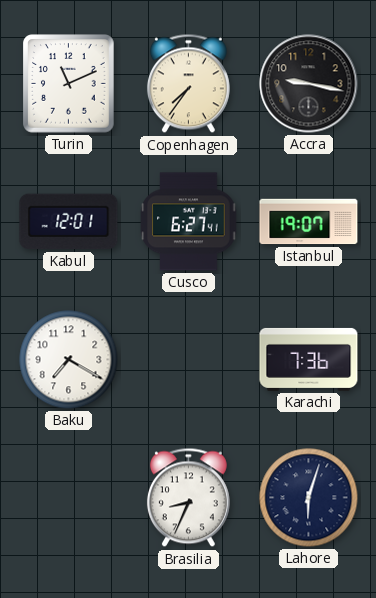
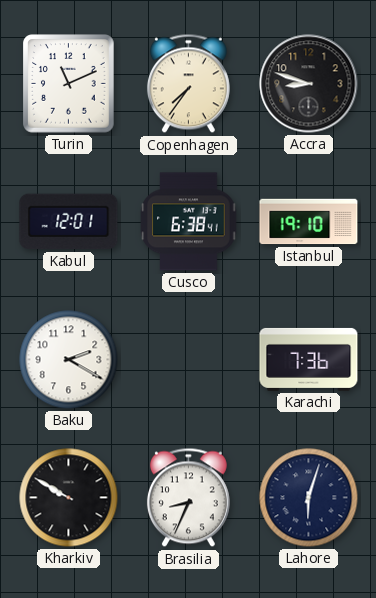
Accra: 9:17 -> 8:48 (309, 84)
Cusco: 6:27 -> 6:38 (189, 222)
Istanbul: 19:07 -> 19:10 (309, 222)
Baku: 7:20 -> 2:20 (69, 360)
Kharkiv: none -> 9:50 (69, 498)
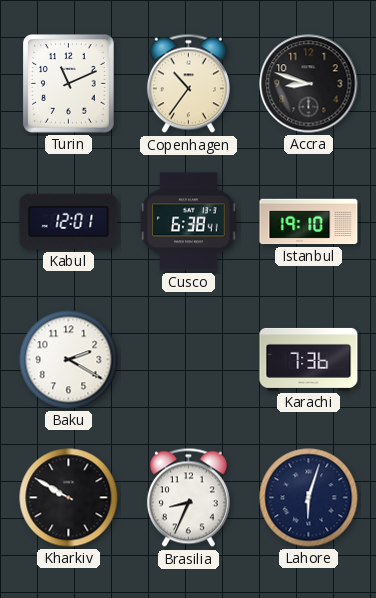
Copenhagen: 7:36 -> 10:36 (188, 84)
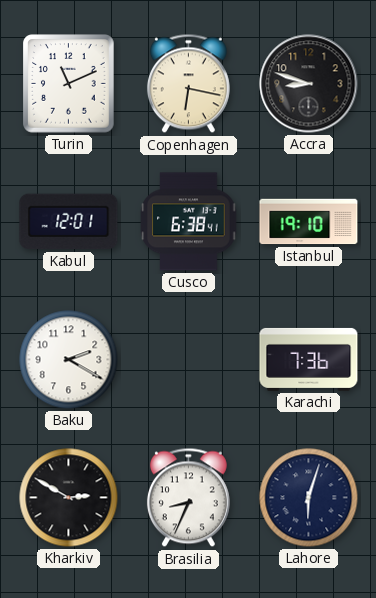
Copenhagen: 10:36 -> 6:17 (188, 84)
Kharkiv: 9:50 -> 2:50 (69, 498)
